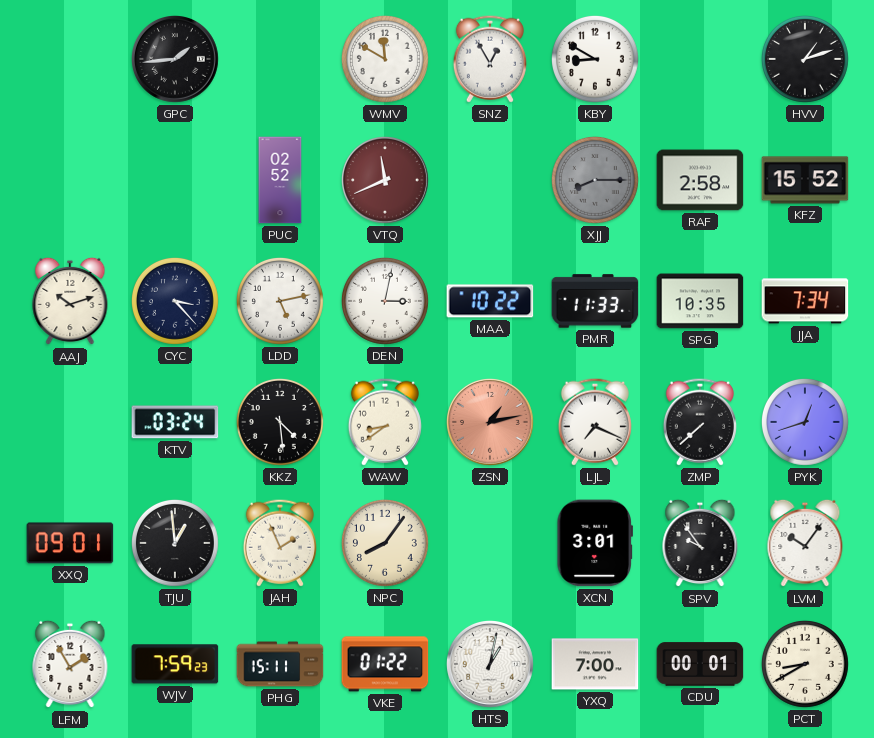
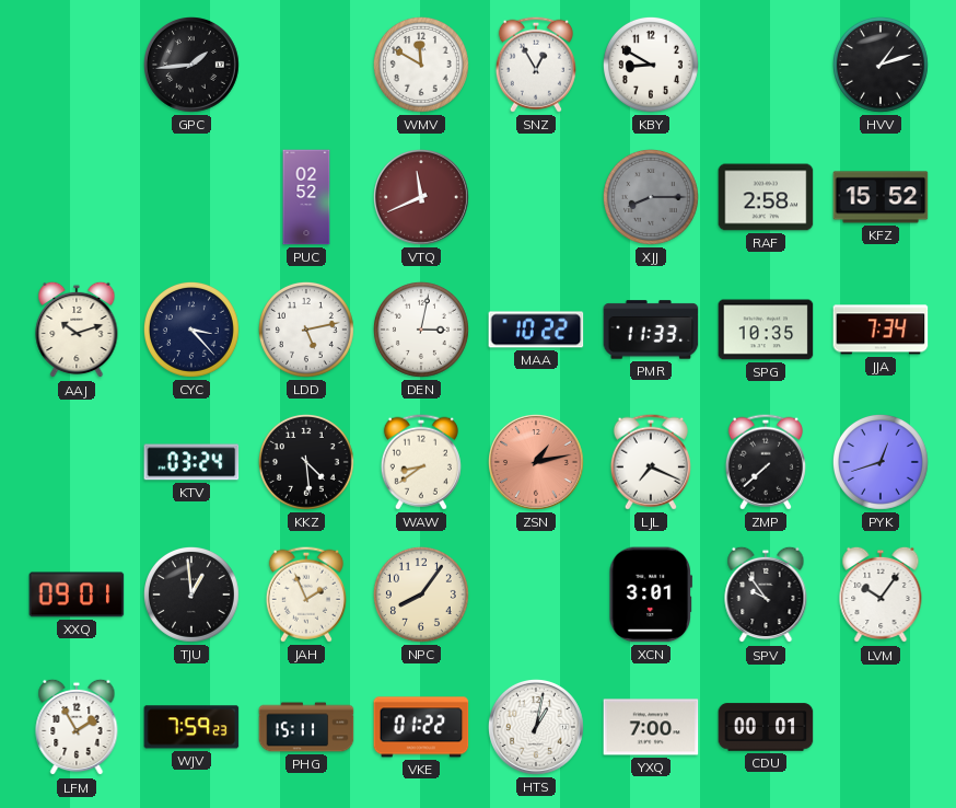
PCT: 8:40 -> none (805, 664)
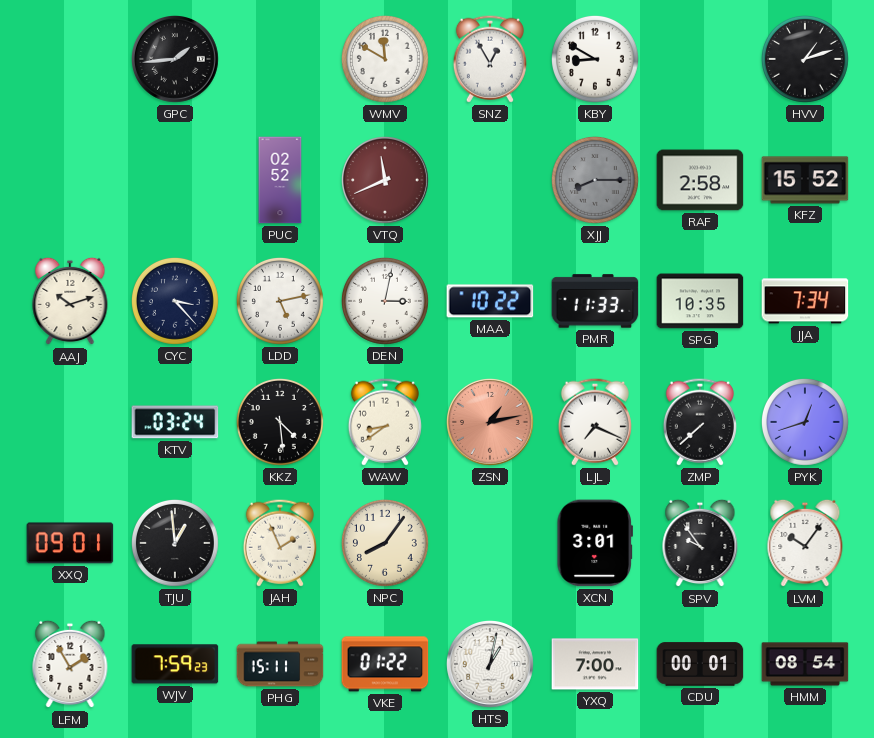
HMM: none -> 08:54 (805, 664)
